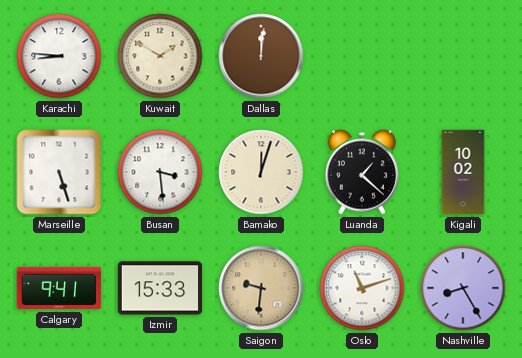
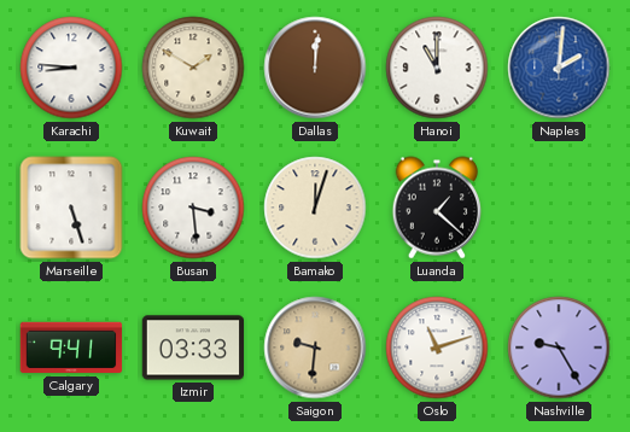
Hanoi: none -> 11:00 (437, 68)
Naples: none -> 2:01 (559, 68)
Kigali: 10:02 -> none (463, 172)
Izmir: 15:33 -> 03:33 (193, 348)
Nashville: 8:25 -> 9:25 (559, 348)
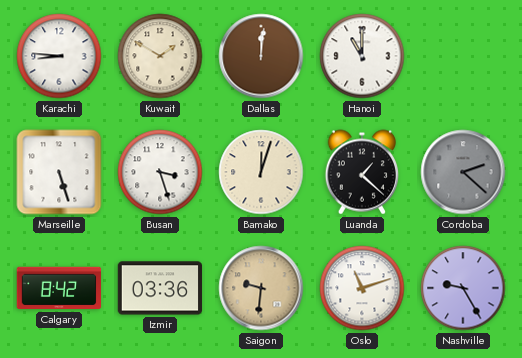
Naples: 2:01 -> none (559, 68)
Busan: 3:29 -> 3:27 (160, 172)
Cordoba: none -> 2:22 (463, 172)
Calgary: 9:41 -> 8:42 (59, 288)
Izmir: 03:33 -> 03:36 (160, 288)
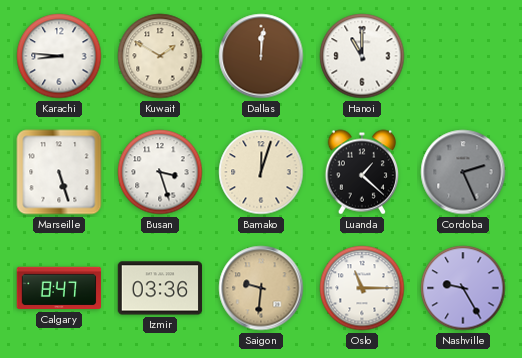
Cordoba: 2:22 -> 2:26 (463, 172)
Calgary: 8:42 -> 8:47 (59, 288)
Oslo: 11:12 -> 11:15 (362, 288)
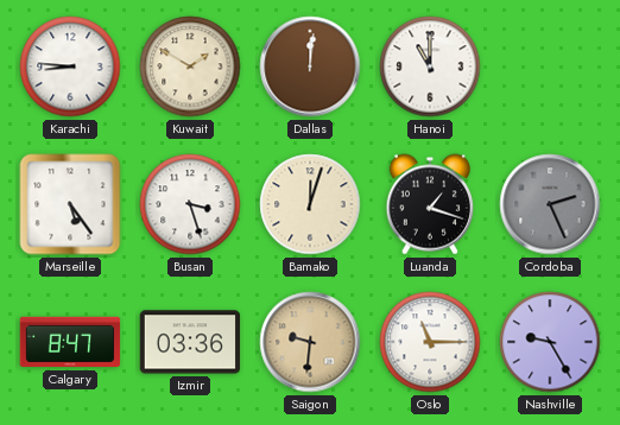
Marseille: 5:27 -> 5:24 (70, 204)
Luanda: 1:22 -> 1:18 (429, 204)
